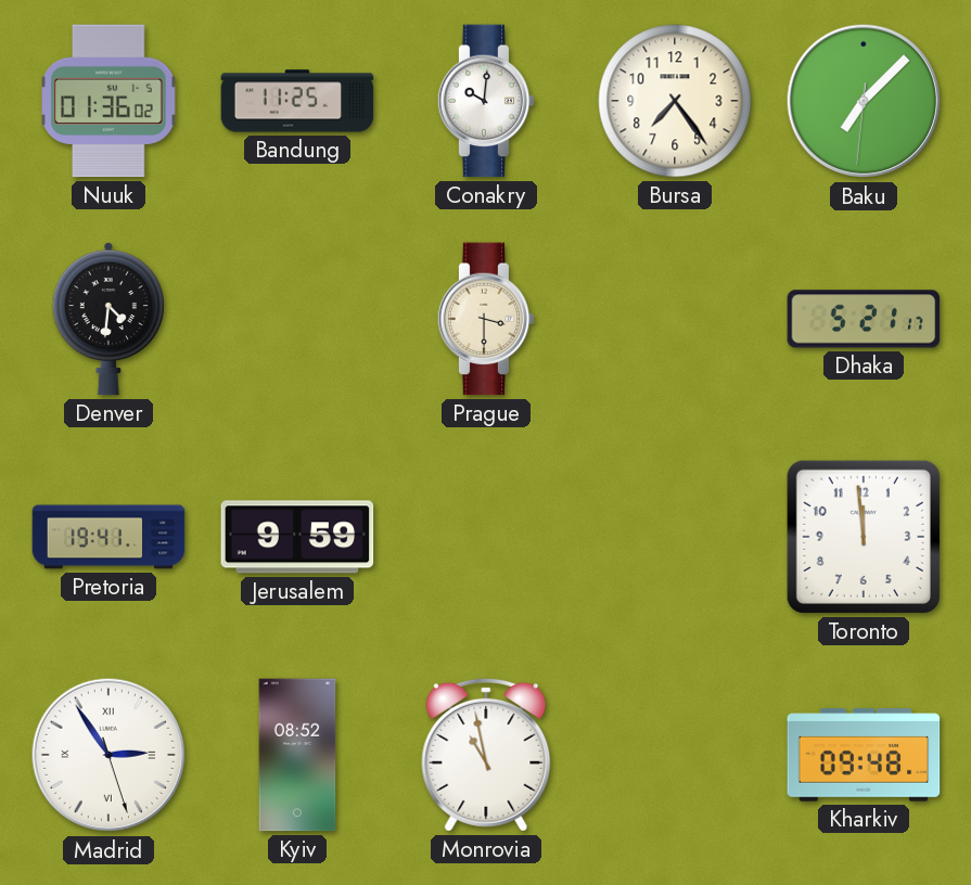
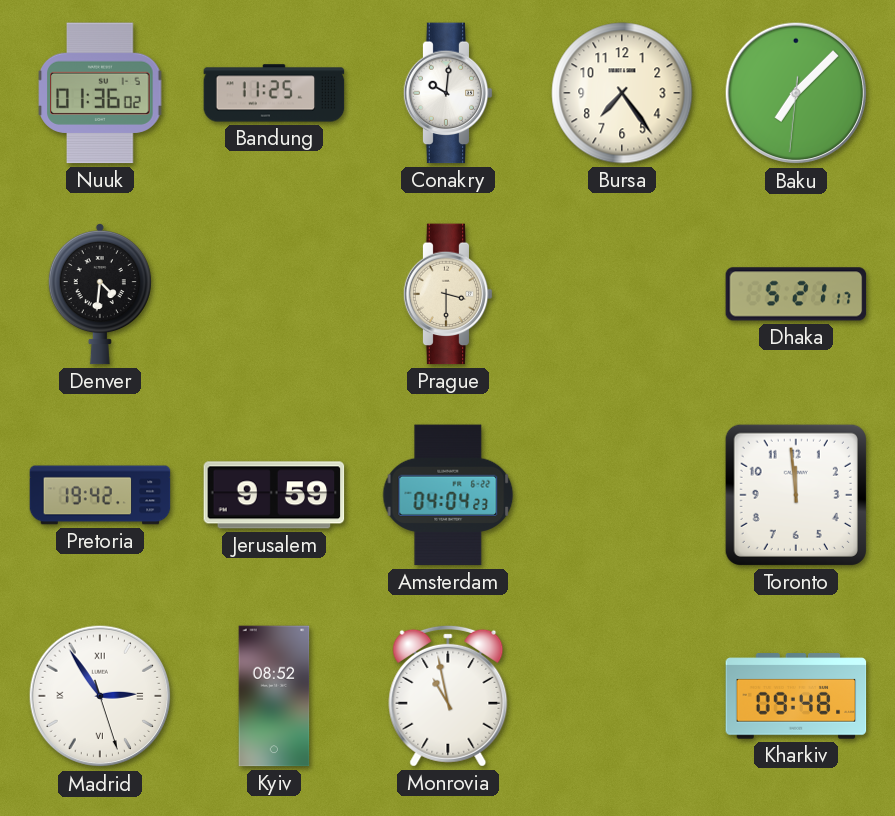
Pretoria: 19:41 -> 19:42 (100, 495)
Amsterdam: none -> 04:04 (448, 495)
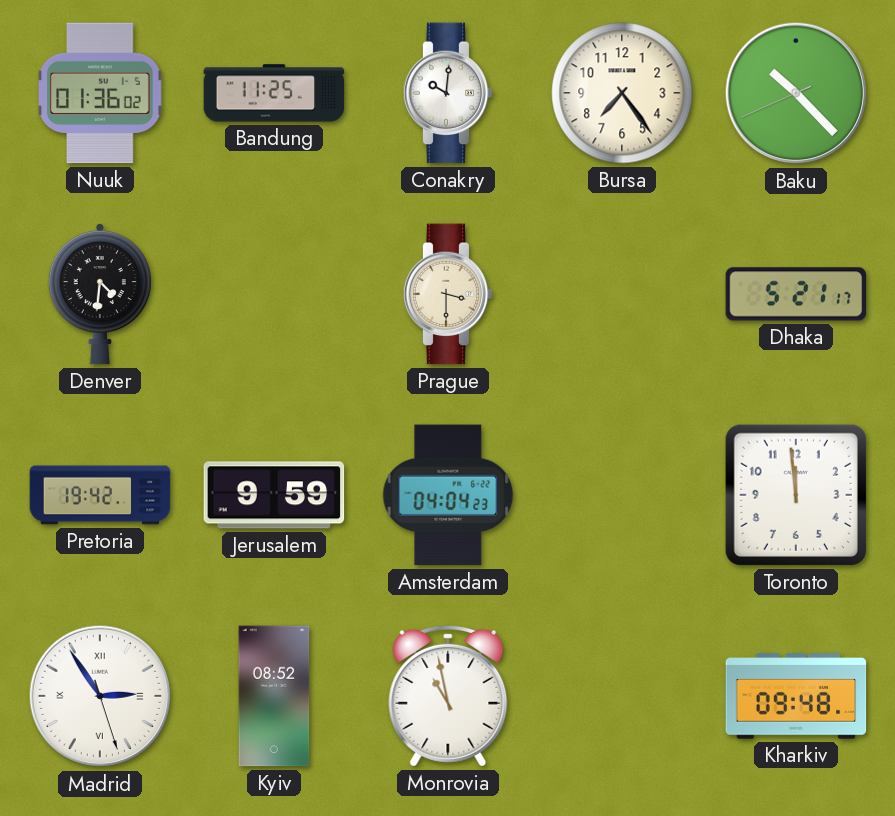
Baku: 7:07 -> 10:22 (796, 93)
